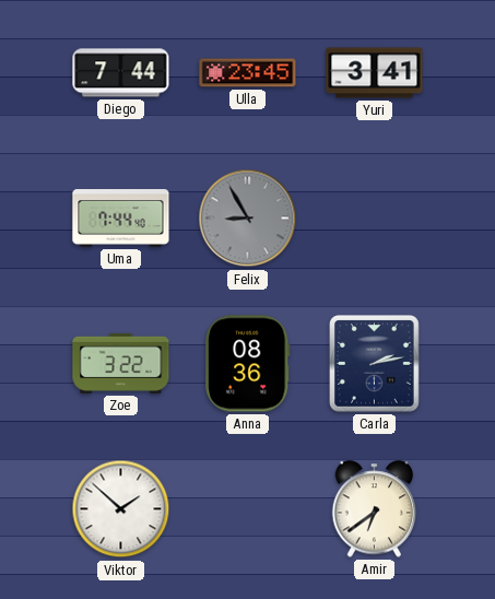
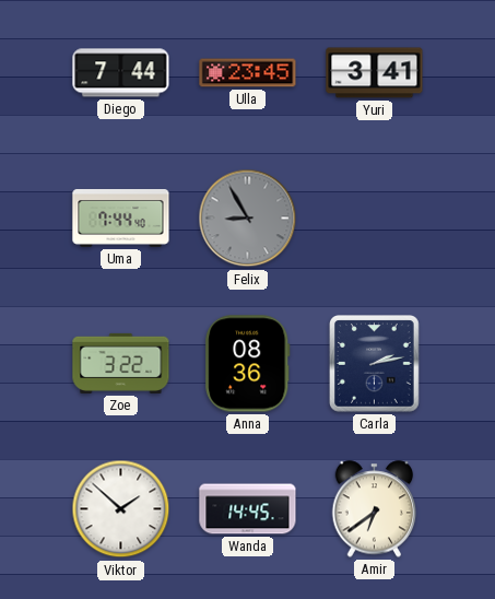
Wanda: none -> 14:45 (248, 509)
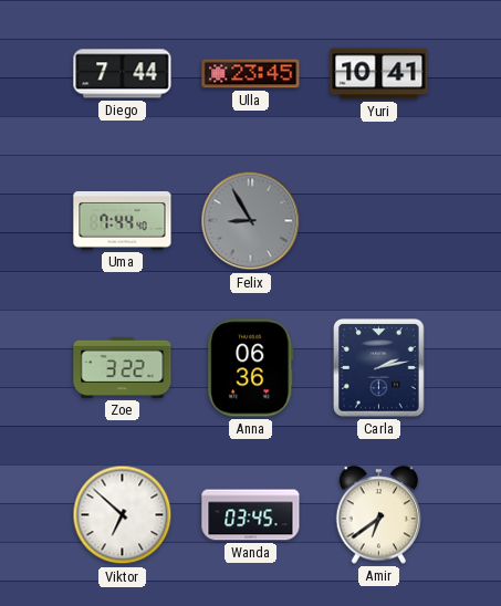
Yuri: 3:41 -> 10:41 (379, 74)
Anna: 08:36 -> 06:36 (251, 368)
Viktor: 1:52 -> 6:52 (123, 515)
Wanda: 14:45 -> 03:45 (251, 515)
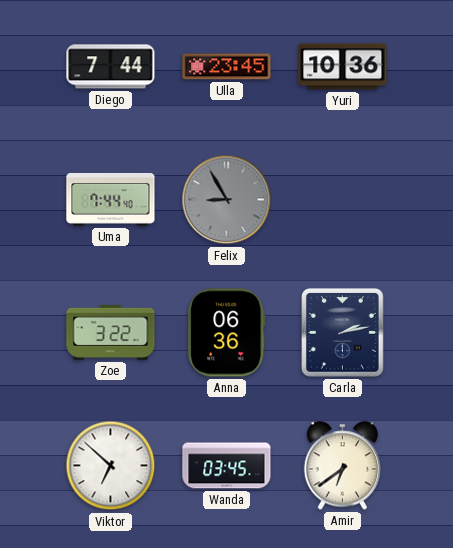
Yuri: 10:41 -> 10:36 (343, 67)
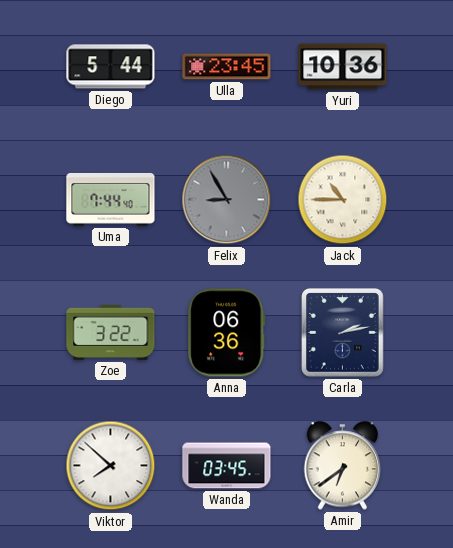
Diego: 7:44 -> 5:44 (111, 67)
Jack: none -> 10:45 (343, 200)
Viktor: 6:52 -> 7:52 (111, 466)
